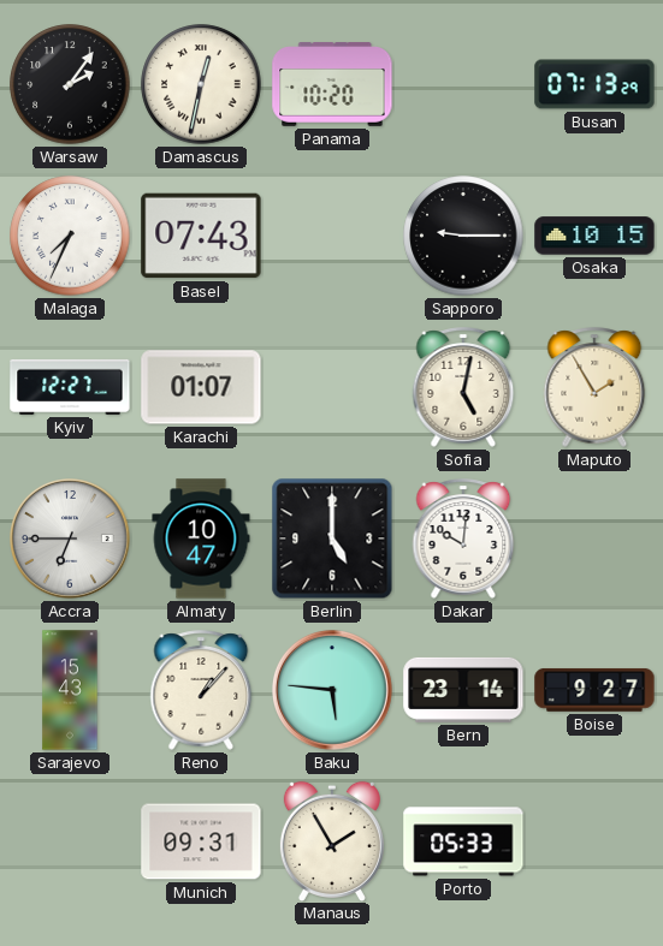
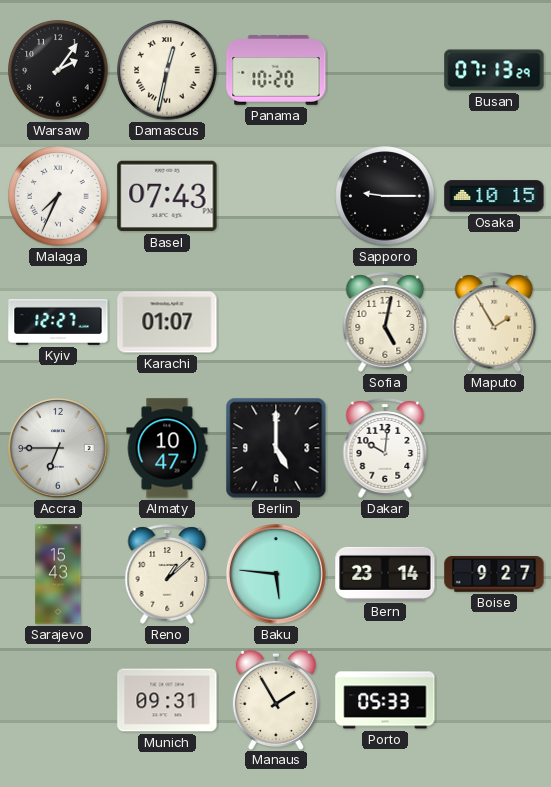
Reno: 1:07 -> 1:08 (167, 574)
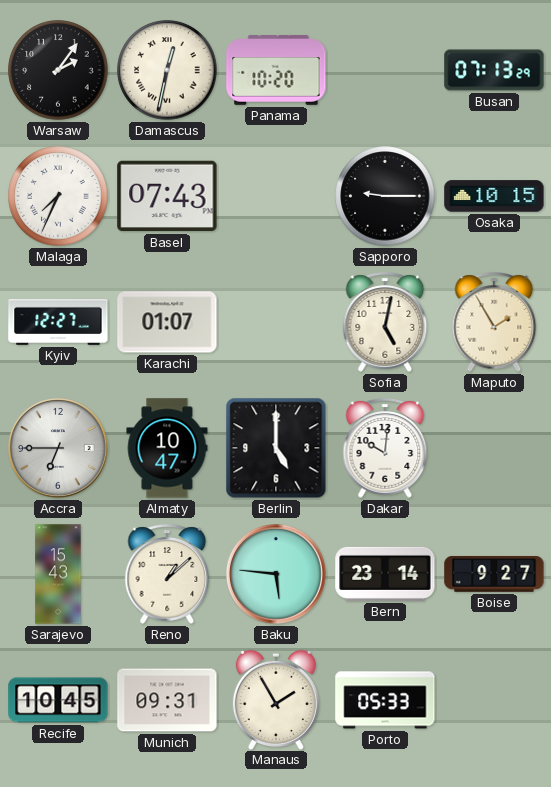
Recife: none -> 10:45 (58, 700)
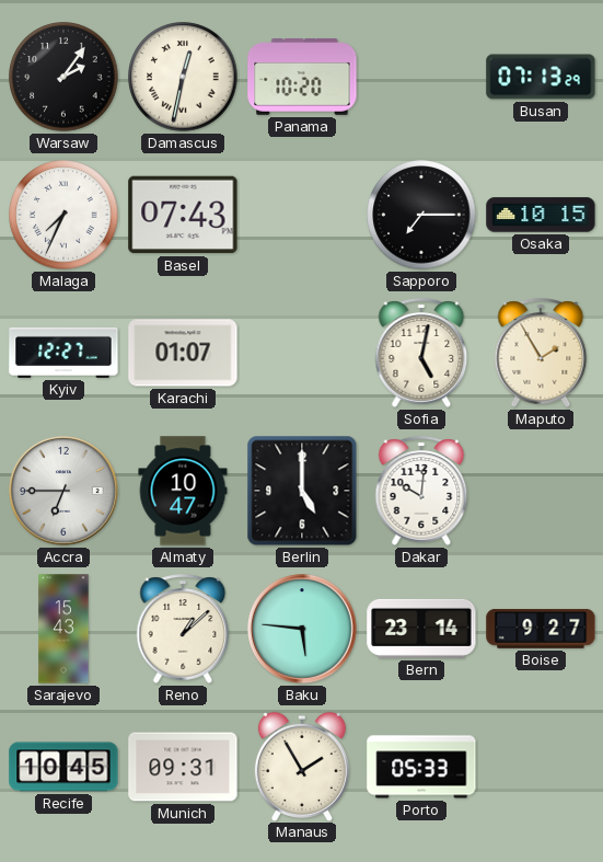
Sapporo: 9:15 -> 7:15 (421, 215)
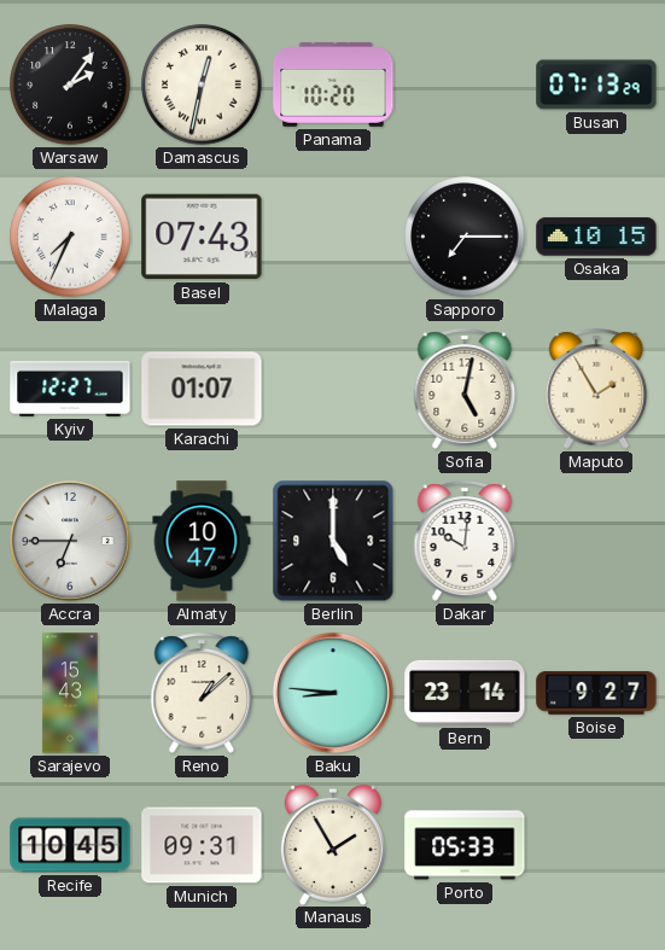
Baku: 5:46 -> 8:46 (334, 694)
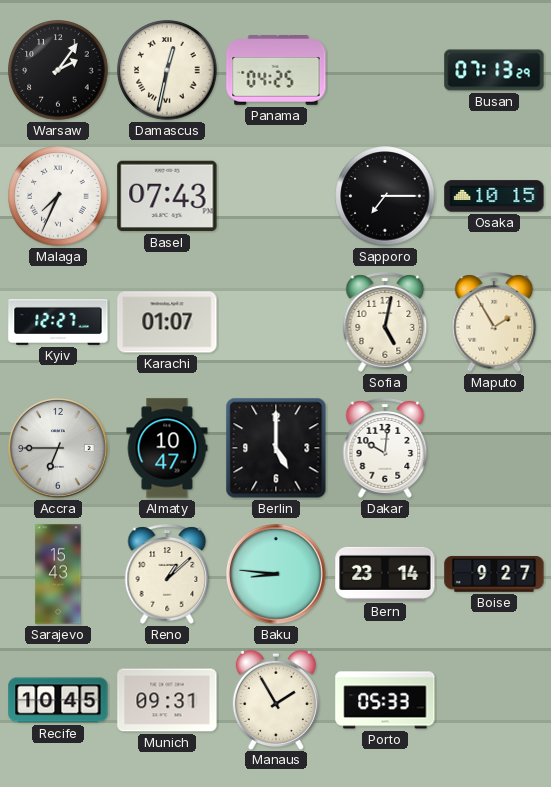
Panama: 10:20 -> 04:25 (276, 70)
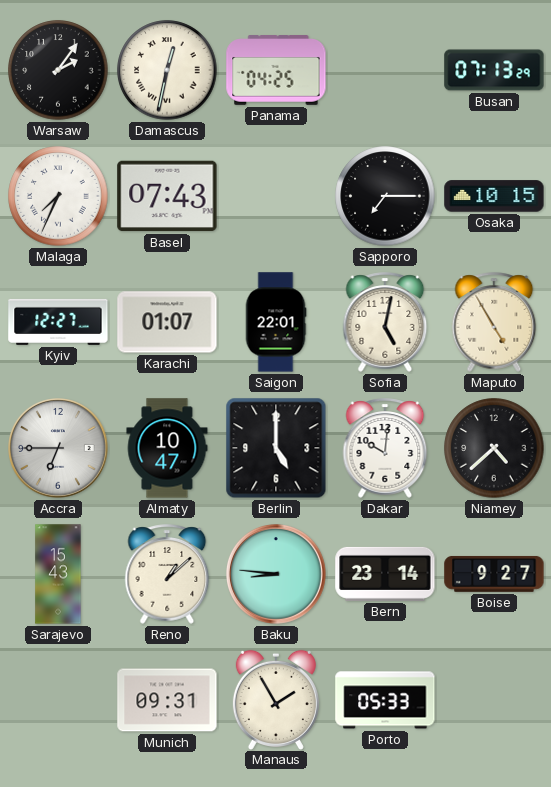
Saigon: none -> 22:01 (276, 322)
Maputo: 1:55 -> 4:55 (494, 322)
Niamey: none -> 4:38 (494, 448)
Recife: 10:45 -> none (58, 700)
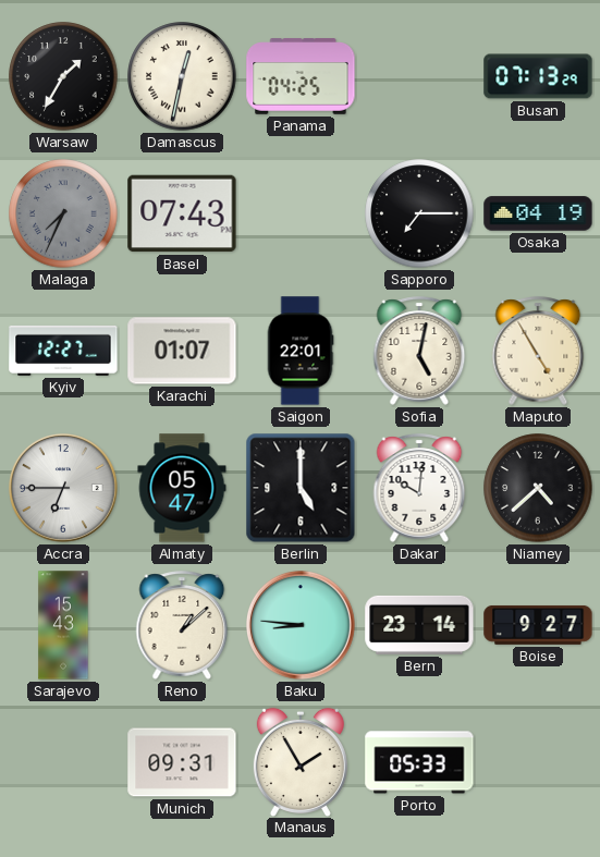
Warsaw: 2:06 -> 1:35 (63, 76)
Malaga dial: white -> grey (63, 213)
Osaka: 10:15 -> 04:19 (538, 213)
Almaty: 10:47 -> 05:47 (182, 488)
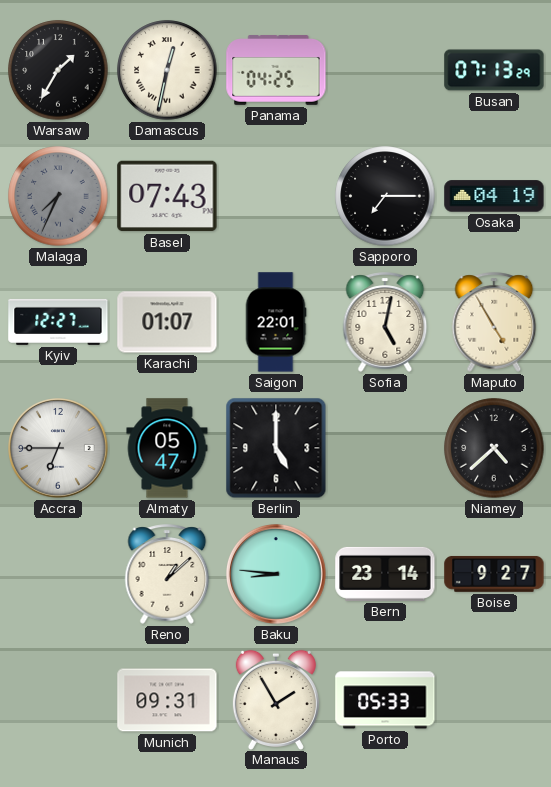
Dakar: 10:01 -> none (419, 488)
Sarajevo: 15:43 -> none (63, 625)
